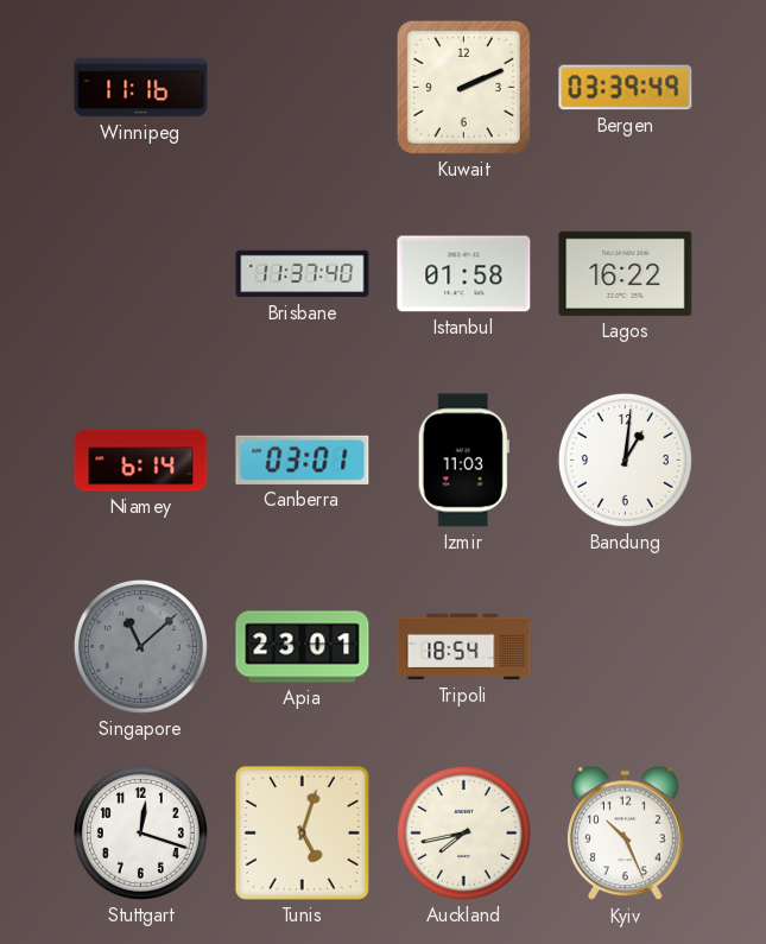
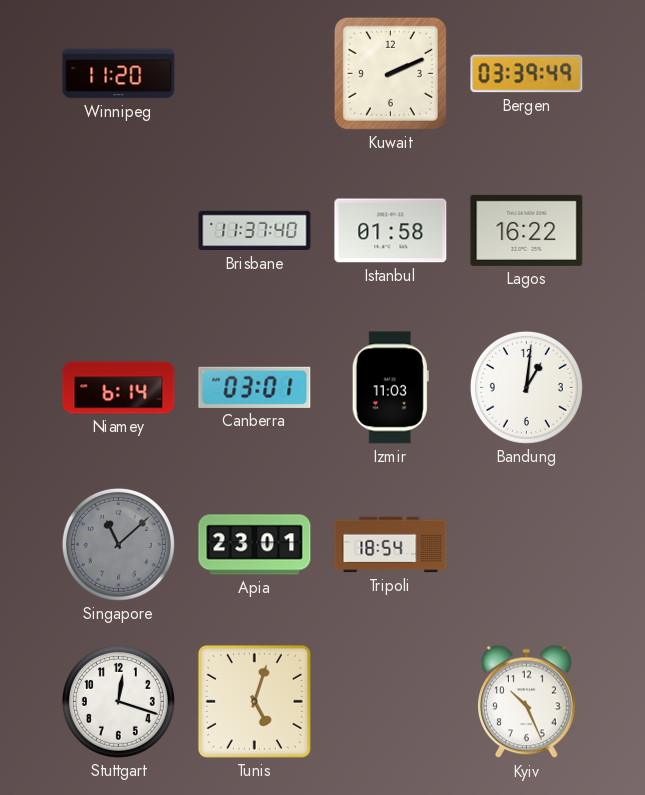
Winnipeg: 11:16 -> 11:20 (119, 74)
Auckland: 7:43 -> none (463, 832)
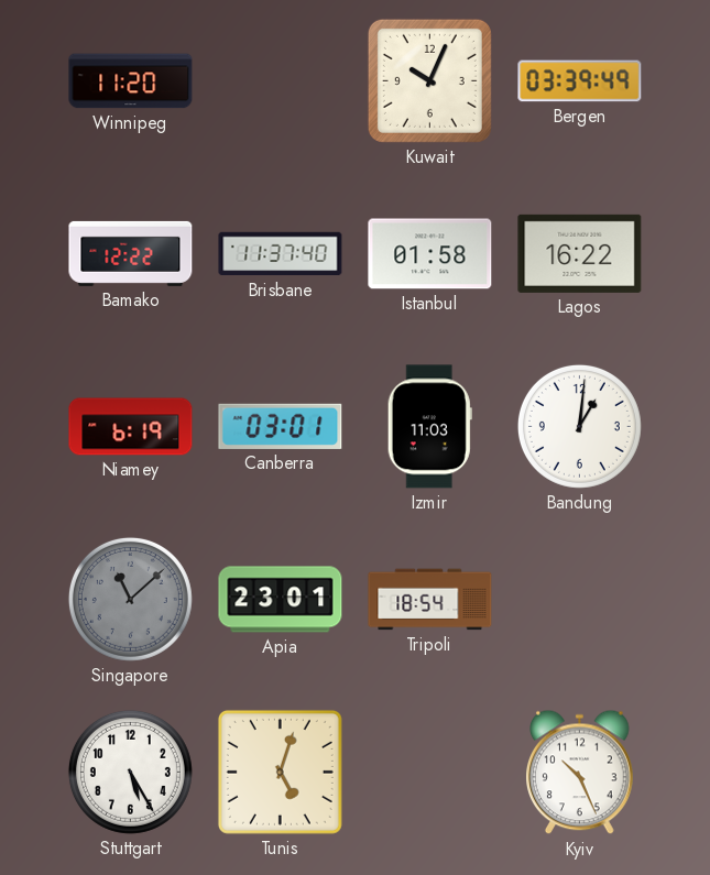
Kuwait: 2:11 -> 10:04 (429, 80)
Bamako: none -> 12:22 (131, 253)
Niamey: 6:14 -> 6:19 (131, 427)
Stuttgart: 12:18 -> 5:25 (130, 772)
